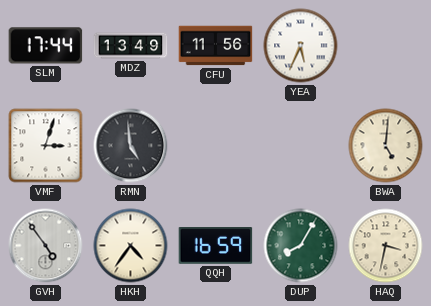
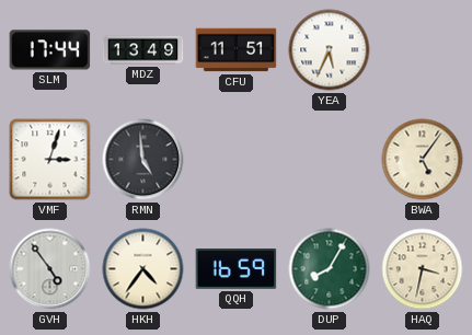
CFU: 11:56 -> 11:51 (237, 50)
BWA: 5:01 -> 5:06 (423, 160)
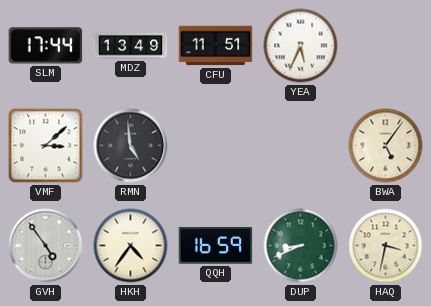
VMF: 3:03 -> 3:08 (46, 146)
DUP: 8:05 -> 8:41 (301, 246)
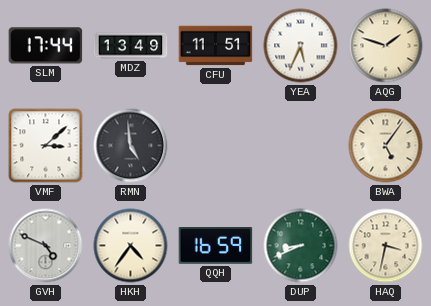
AQG: none -> 1:48 (386, 46)
GVH: 4:54 -> 4:49 (46, 246)
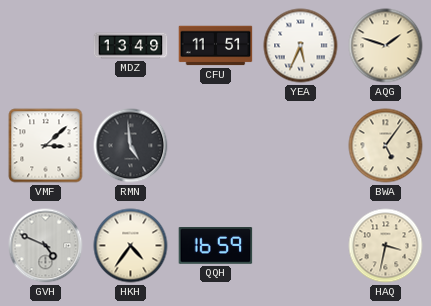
SLM: 17:44 -> none (46, 46)
DUP: 8:41 -> none (301, 246)
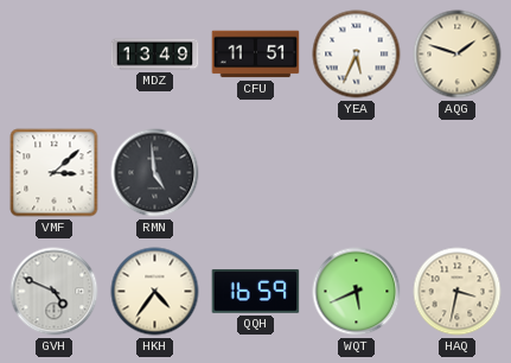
BWA: 5:06 -> none (386, 146)
WQT: none -> 5:41 (357, 292)
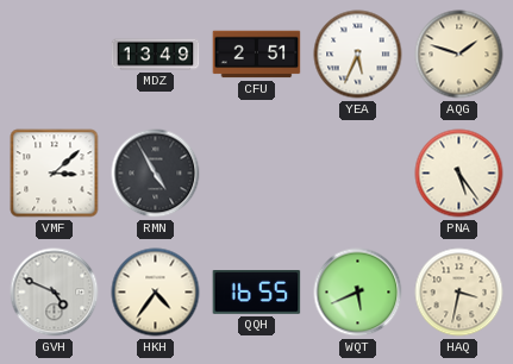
CFU: 11:51 -> 2:51 (257, 55)
RMN: 4:59 -> 4:55 (156, 174)
PNA: none -> 5:24 (459, 174)
QQH: 16:59 -> 16:55 (257, 293)
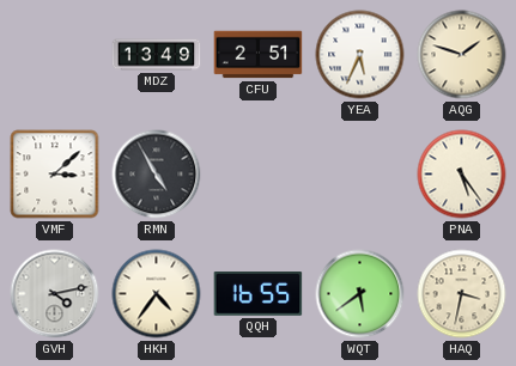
GVH: 4:49 -> 4:13 (55, 294)
WQT: 5:41 -> 5:39 (360, 294)
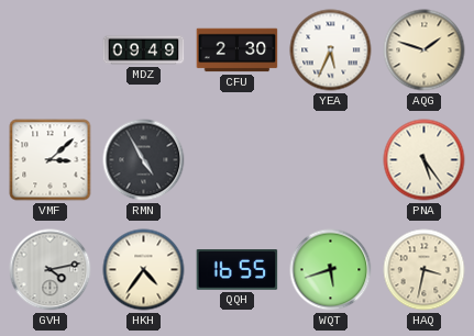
MDZ: 13:49 -> 09:49 (144, 51)
CFU: 2:51 -> 2:30 (238, 51)
WQT: 5:39 -> 5:42 (331, 270)
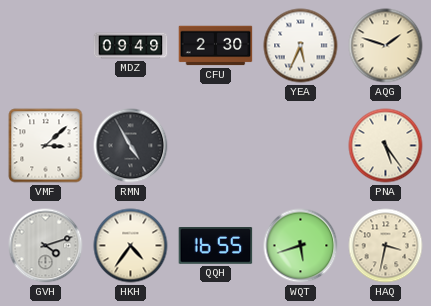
GVH: 4:13 -> 4:12 (46, 246)
